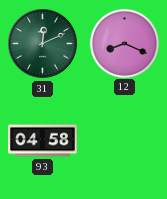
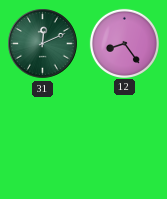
12: 8:19 -> 8:24 (124, 43)
93: 04:58 -> none (43, 141)
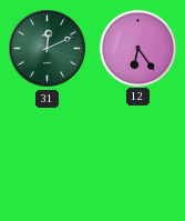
12: 8:24 -> 6:24 (137, 48)
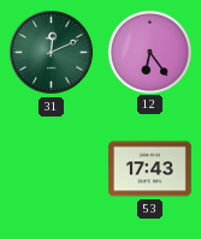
53: none -> 17:43 (150, 169)
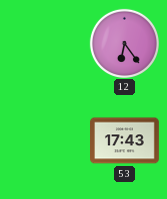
31: 12:11 -> none (52, 53)
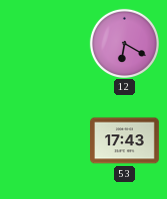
12: 6:24 -> 6:20 (124, 43)
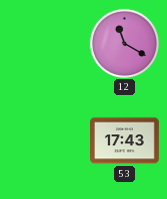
12: 6:20 -> 11:20 (124, 43)
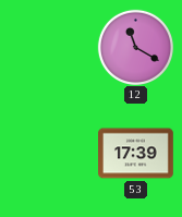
53: 17:43 -> 17:39 (136, 154)
